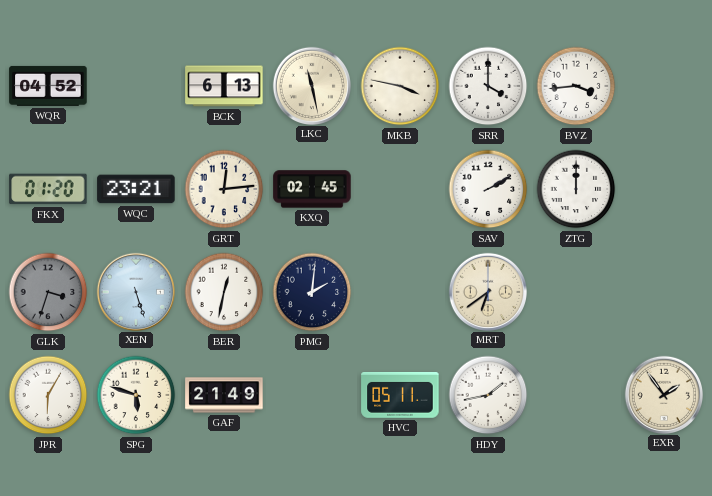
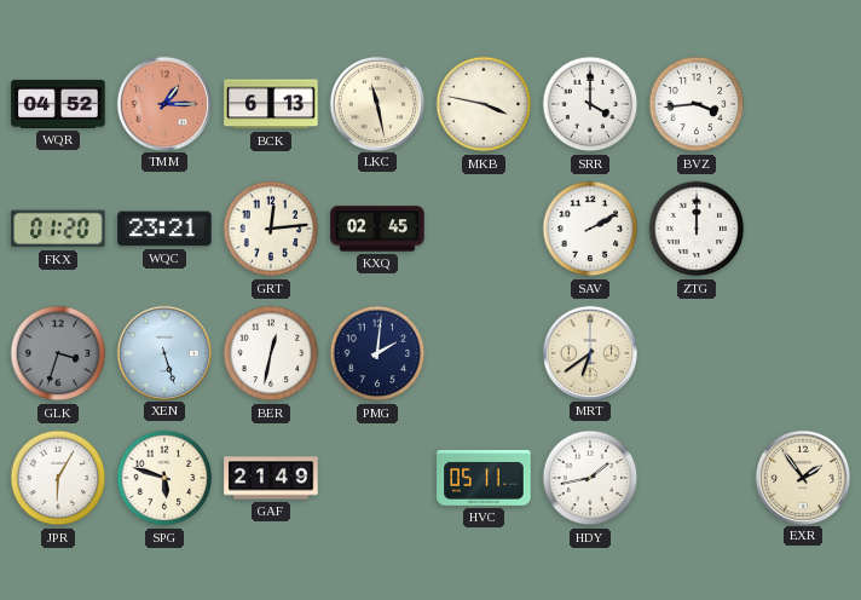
TMM: none -> 1:15 (163, 103)
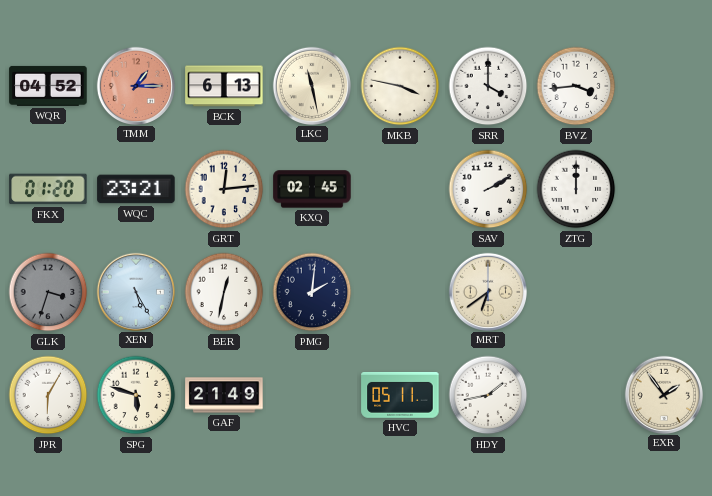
XEN: 5:27 -> 5:25 (135, 291)
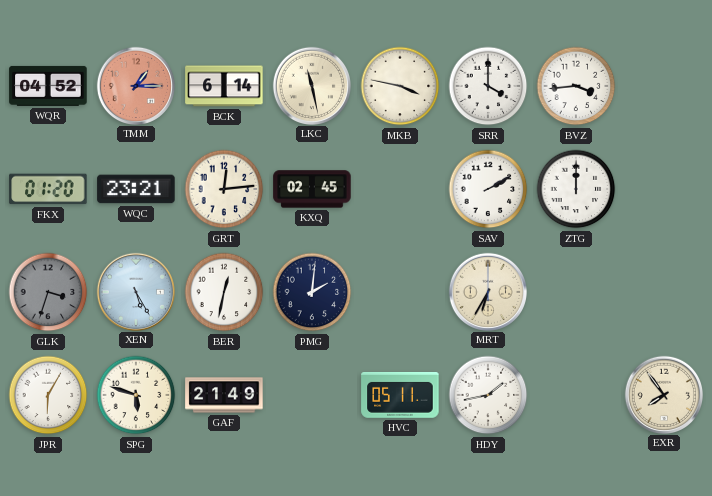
BCK: 6:13 -> 6:14 (224, 86)
MRT: 6:39 -> 6:35 (487, 291)
EXR: 1:54 -> 7:54 (663, 394)
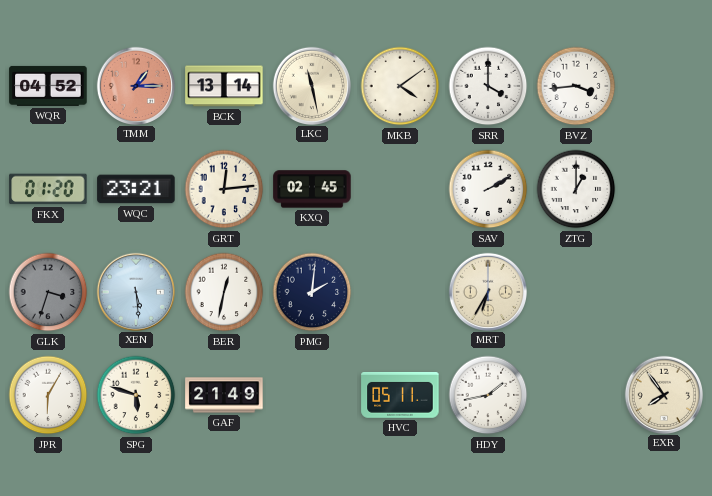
BCK: 6:14 -> 13:14 (224, 86)
MKB: 3:47 -> 4:09 (400, 86)
ZTG: 12:00 -> 1:00 (576, 189)
XEN: 5:25 -> 5:29 (135, 291)
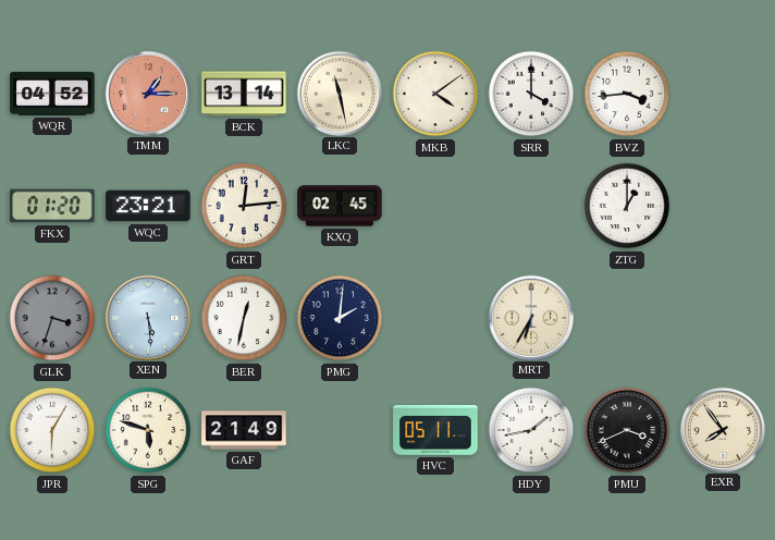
SAV: 2:10 -> none (488, 189)
PMU: none -> 3:41 (627, 430)
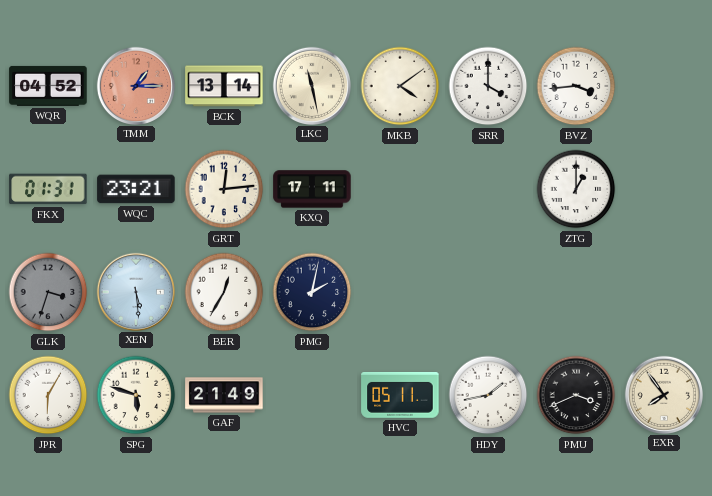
FKX: 01:20 -> 01:31 (48, 189)
KXQ: 02:45 -> 17:11 (312, 189)
BER: 12:32 -> 12:35 (224, 292)
PMG: 2:01 -> 2:02 (312, 292)
MRT: 6:35 -> none (530, 317)
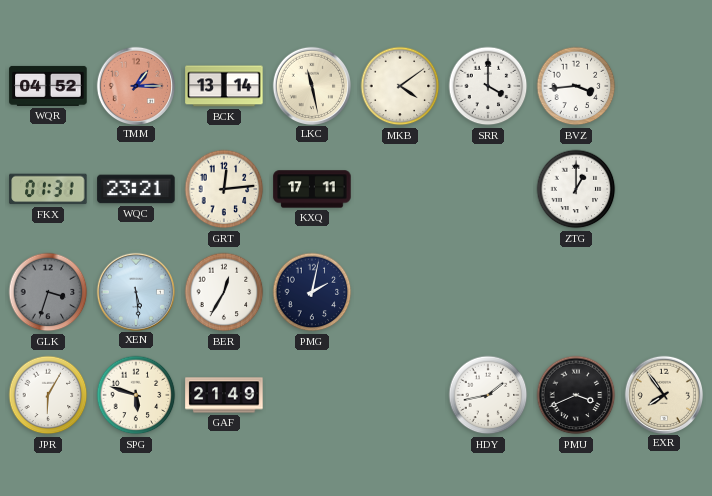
HVC: 05:11 -> none (400, 396)
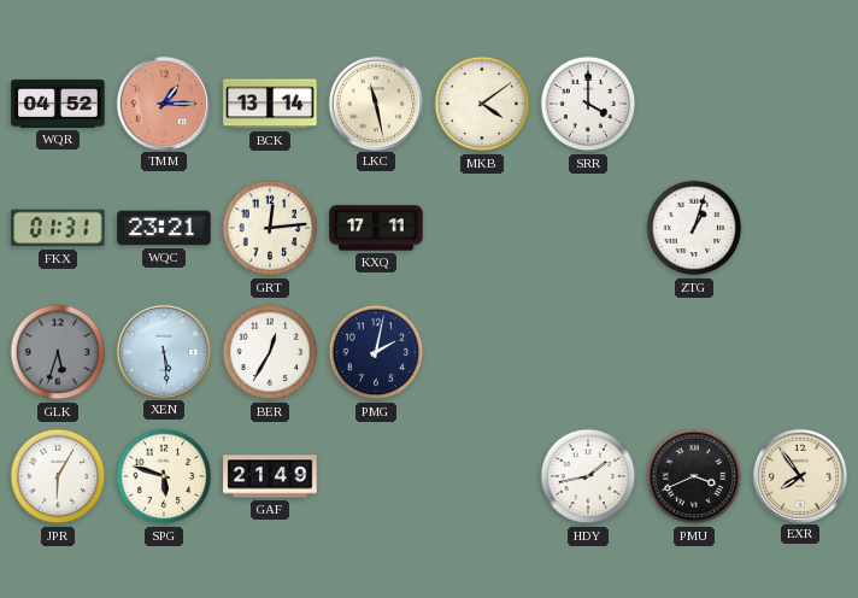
BVZ: 3:44 -> none (576, 86)
ZTG: 1:00 -> 1:03 (694, 228)
GLK: 3:33 -> 5:33 (58, 352)
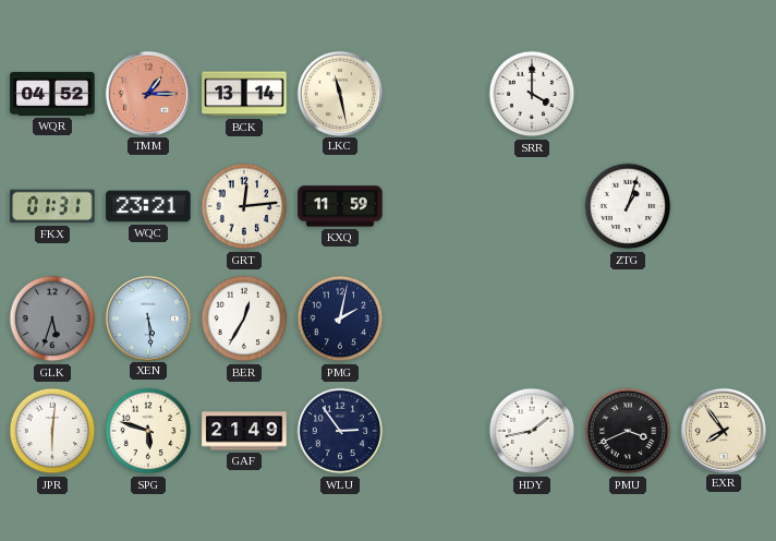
MKB: 4:09 -> none (482, 104)
KXQ: 17:11 -> 11:59 (340, 206)
JPR: 6:05 -> 6:01 (52, 431)
WLU: none -> 2:54 (340, 431)
